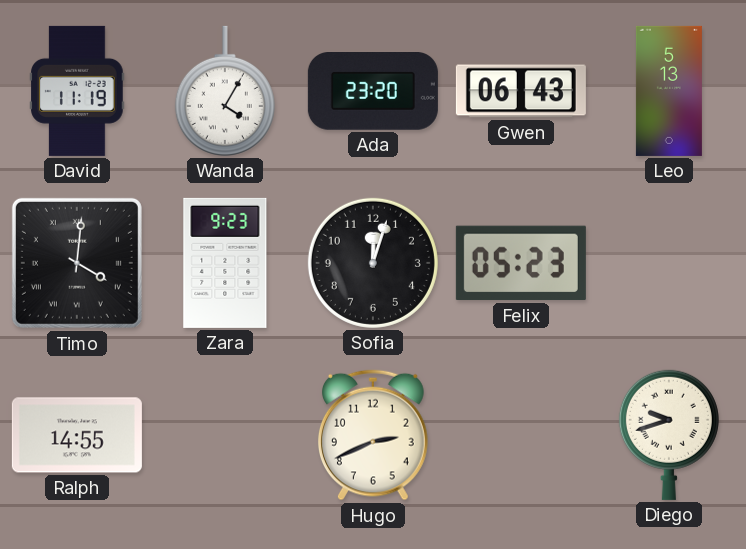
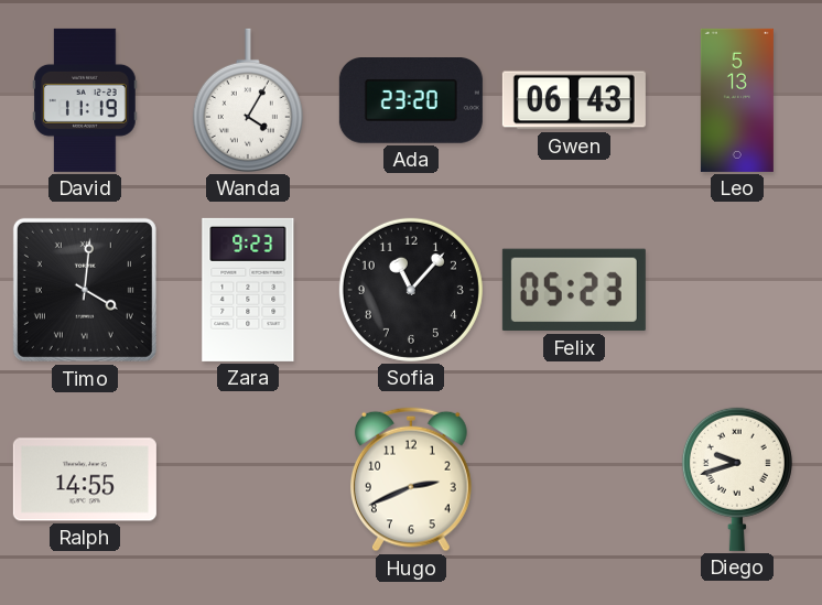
Sofia: 12:03 -> 11:07 (411, 290)
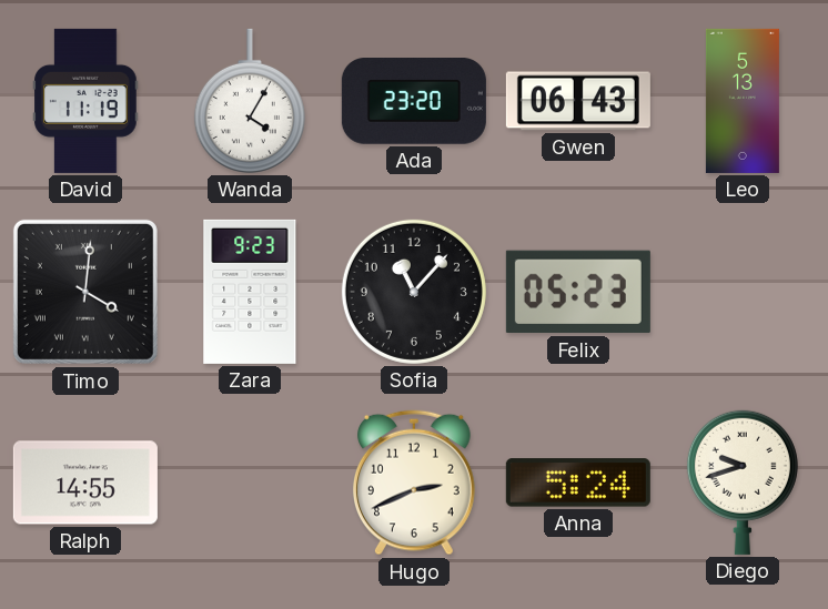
Anna: none -> 5:24 (578, 483)
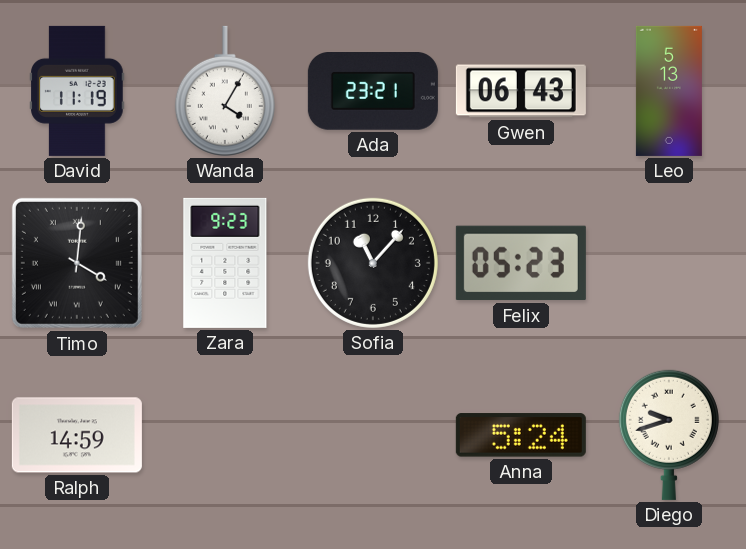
Ada: 23:20 -> 23:21 (373, 92)
Ralph: 14:55 -> 14:59 (77, 435)
Hugo: 2:41 -> none (414, 483)
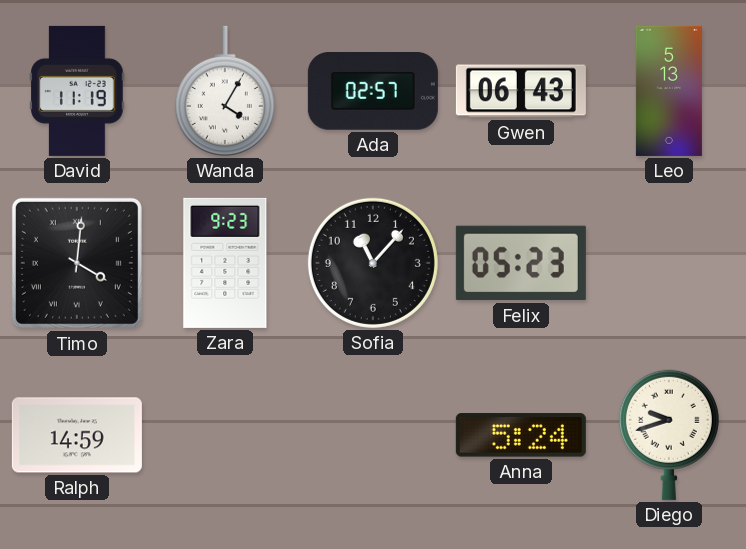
Ada: 23:21 -> 02:57 (373, 92)
